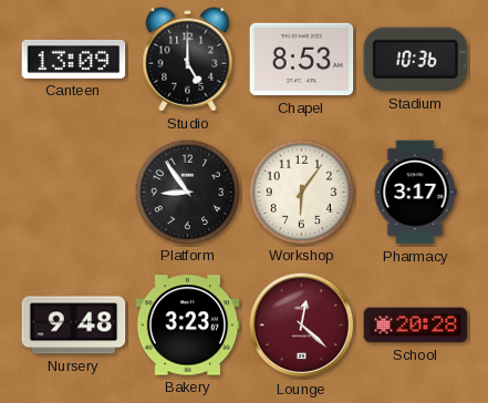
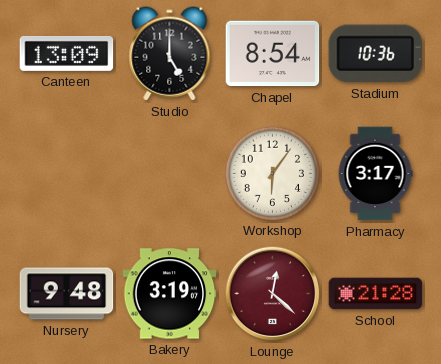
Chapel: 8:53 -> 8:54 (273, 54)
Platform: 8:54 -> none (187, 192)
Bakery: 3:23 -> 3:19 (170, 294)
School: 20:28 -> 21:28 (376, 294)
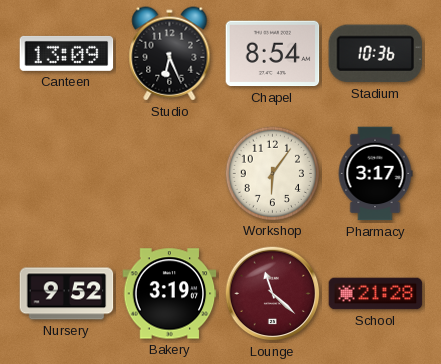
Studio: 5:00 -> 6:26 (170, 54)
Nursery: 9:48 -> 9:52 (67, 294)
Lounge: 12:22 -> 11:22 (273, 294)
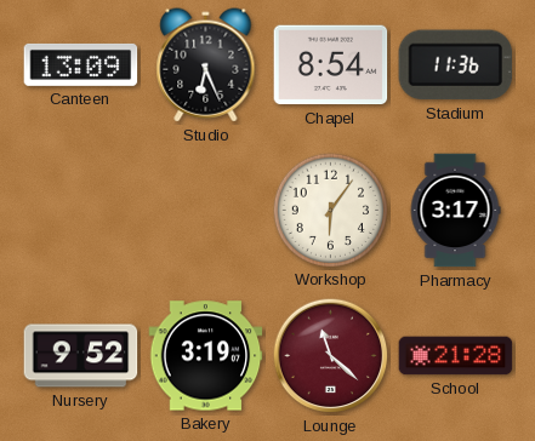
Stadium: 10:36 -> 11:36 (456, 65)
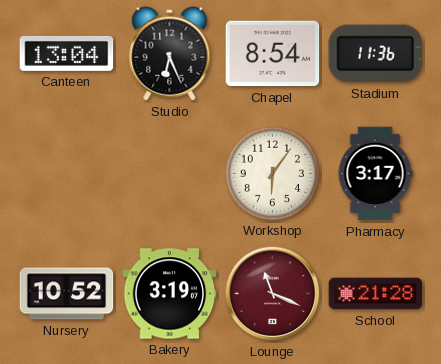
Canteen: 13:09 -> 13:04 (67, 53)
Nursery: 9:52 -> 10:52 (67, 294)
Lounge: 11:22 -> 11:19 (273, 294)
